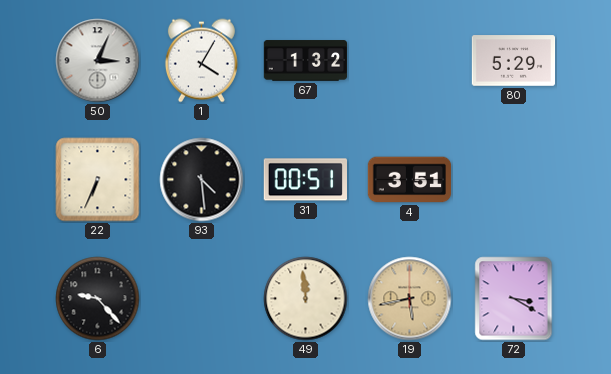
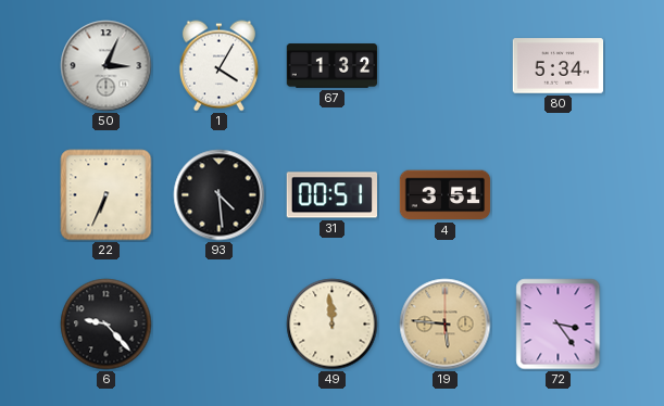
80: 5:29 -> 5:34 (559, 66)
19: 5:43 -> 5:46 (446, 325)
72: 3:20 -> 3:24 (559, 325)
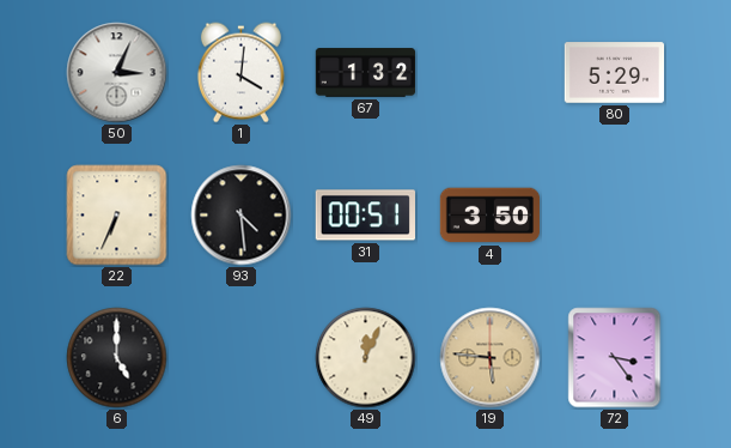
1: 4:05 -> 4:01 (240, 73)
80: 5:34 -> 5:29 (615, 73)
4: 3:51 -> 3:50 (491, 216)
6: 9:23 -> 5:00 (117, 358)
49: 11:59 -> 12:04 (366, 358)
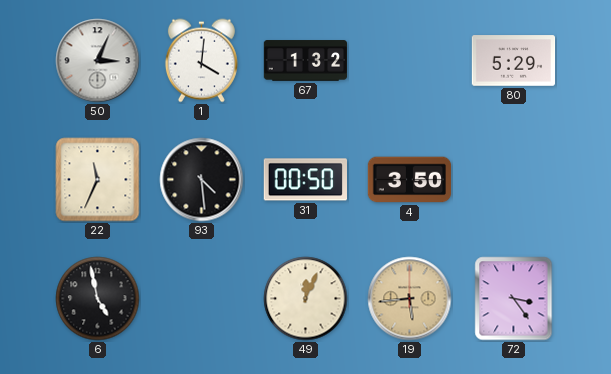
22: 6:34 -> 11:34 (98, 180)
31: 00:51 -> 00:50 (305, 180)
6: 5:00 -> 4:58 (98, 299)
19: 5:46 -> 5:44 (410, 299)
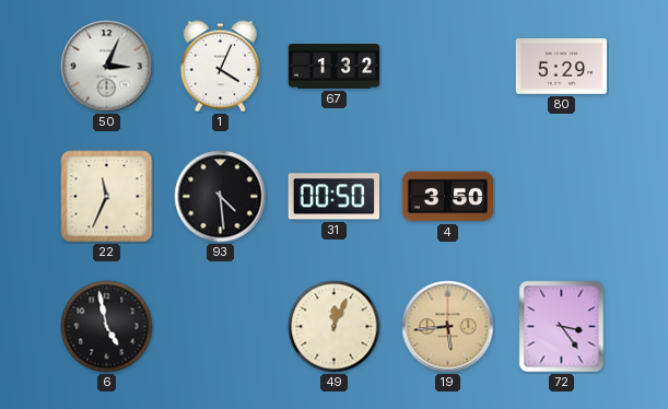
1: 4:01 -> 4:04 (220, 67)
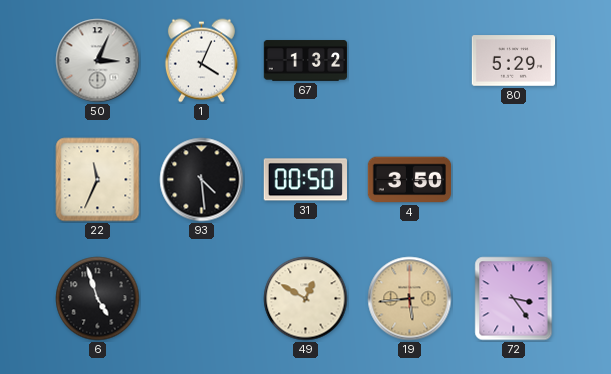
6: 4:58 -> 4:57 (98, 299)
49: 12:04 -> 12:50 (306, 299)
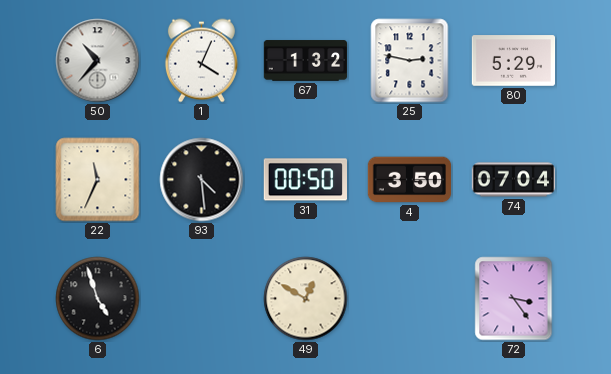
50: 3:04 -> 10:37 (98, 61)
25: none -> 2:47 (410, 61)
74: none -> 07:04 (514, 180)
19: 5:44 -> none (410, 299)
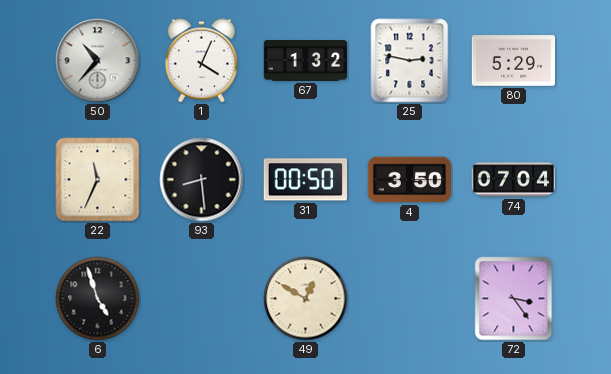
93: 4:29 -> 8:29 (202, 180)
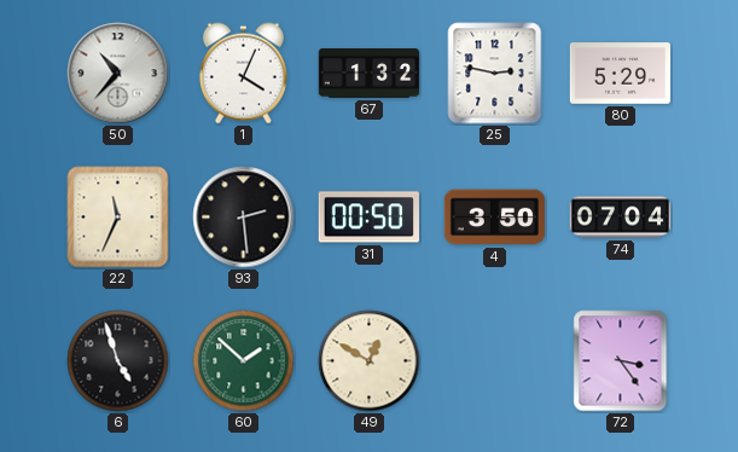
93: 8:29 -> 2:29 (244, 218)
60: none -> 1:52 (244, 361)
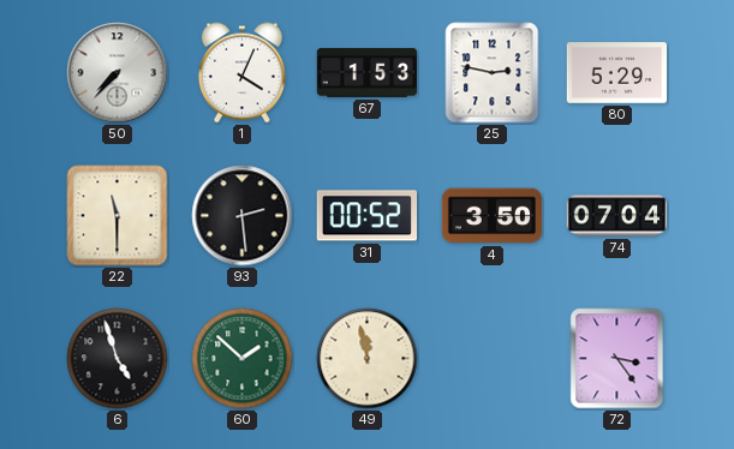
50: 10:37 -> 7:37 (118, 73)
67: 1:32 -> 1:53 (368, 73)
22: 11:34 -> 11:30 (118, 216)
31: 00:50 -> 00:52 (366, 216)
49: 12:50 -> 11:58 (368, 359)
